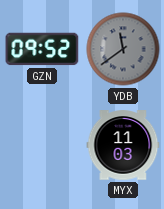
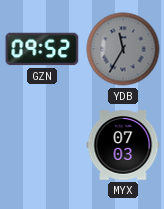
YDB: 11:39 -> 11:35 (123, 49)
MYX: 11:03 -> 07:03 (123, 145)
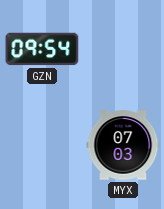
GZN: 09:52 -> 09:54 (42, 49)
YDB: 11:35 -> none (123, 49)
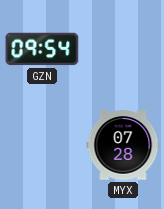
MYX: 07:03 -> 07:28 (123, 145)
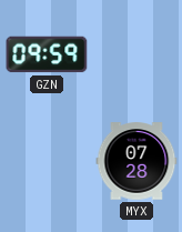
GZN: 09:54 -> 09:59 (47, 54)
